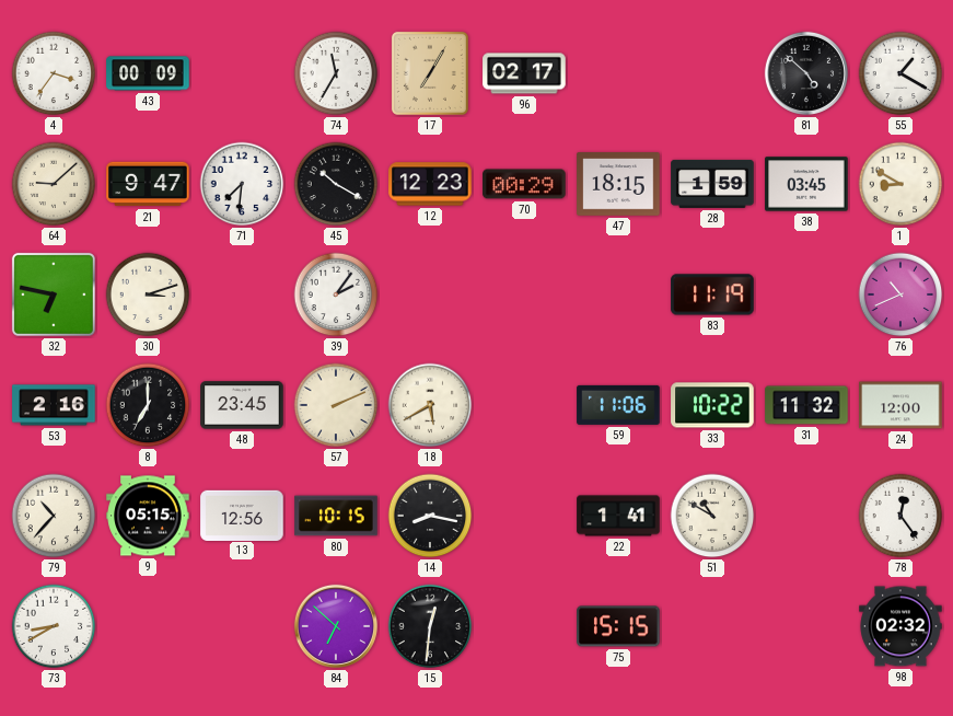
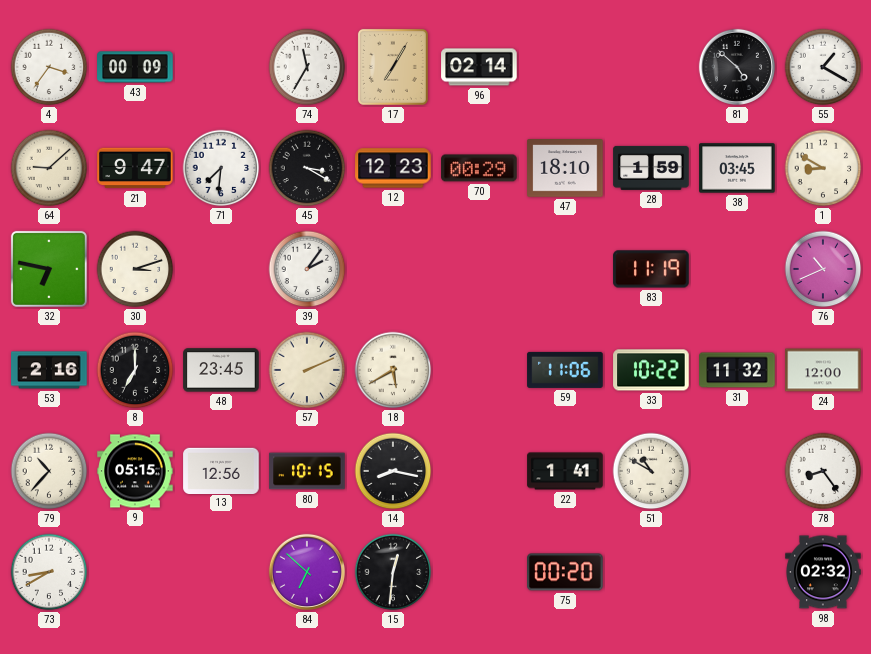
96: 02:17 -> 02:14 (479, 67)
45: 10:20 -> 3:20 (307, 168)
47: 18:15 -> 18:10 (565, 168)
78: 12:24 -> 8:24 (823, 471)
75: 15:15 -> 00:20 (565, 572)
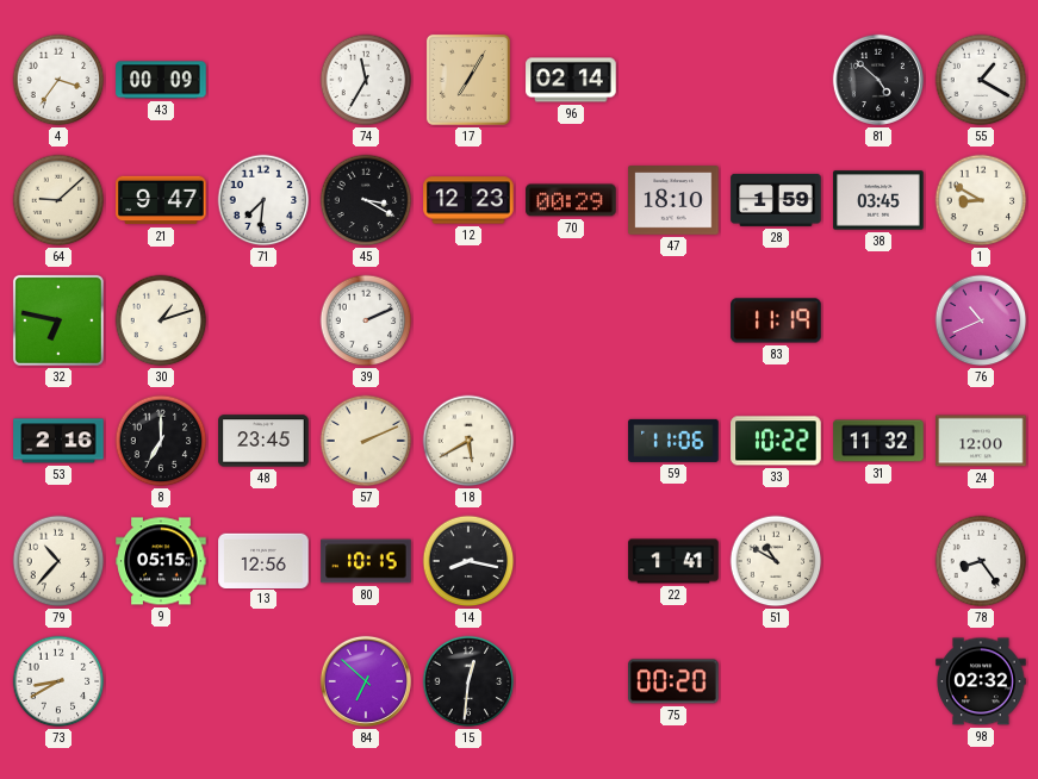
30: 3:12 -> 1:12 (161, 320)
39: 2:06 -> 2:11 (366, 320)
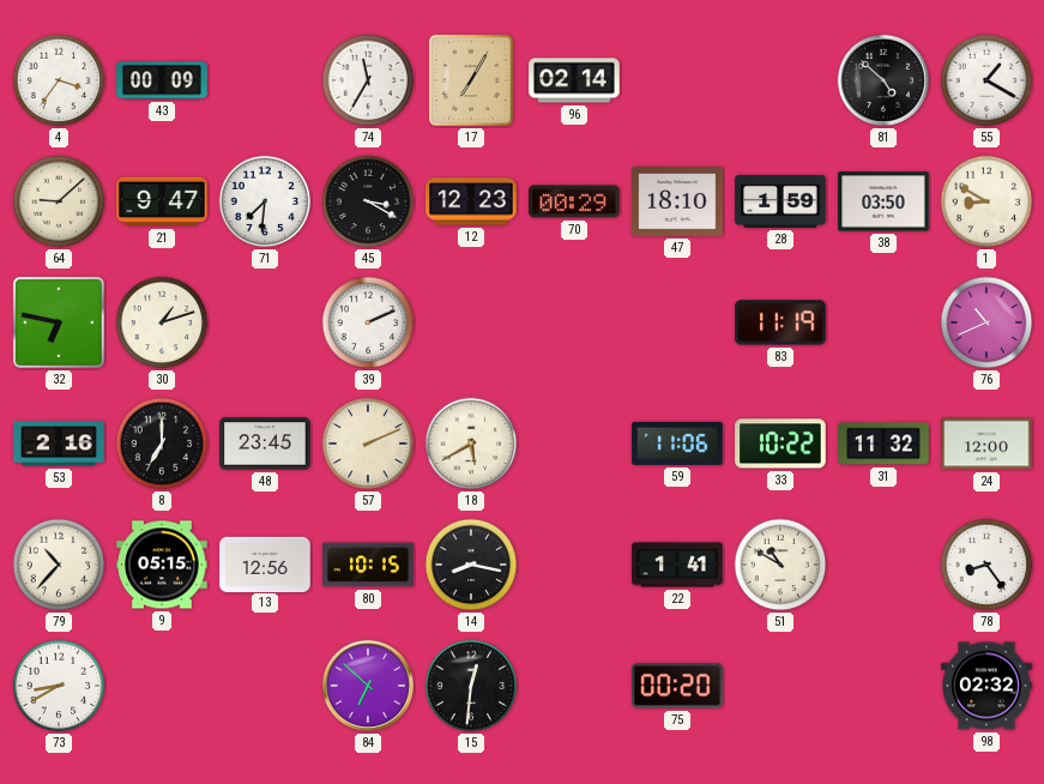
38: 03:45 -> 03:50 (883, 201)
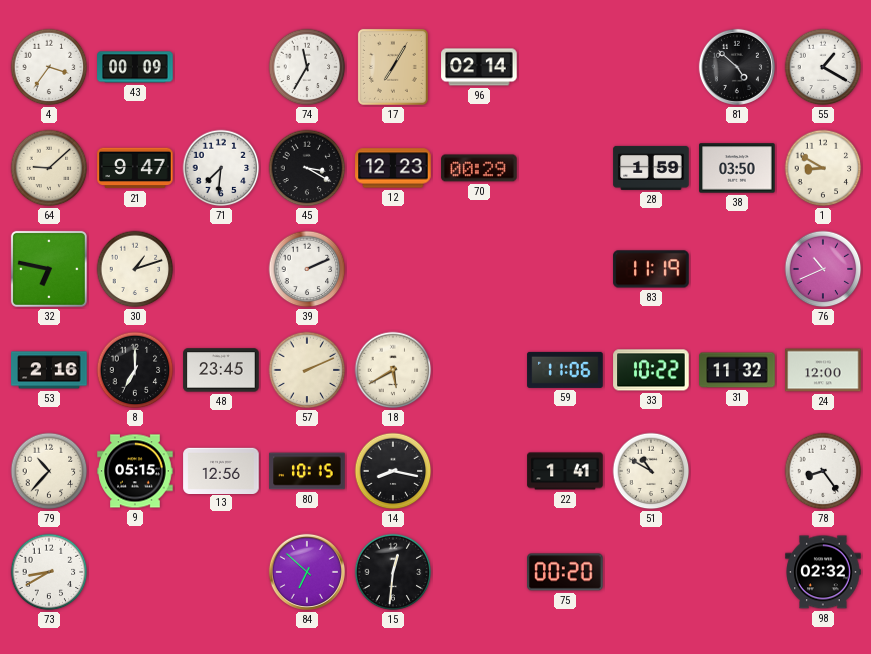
47: 18:10 -> none (677, 201)
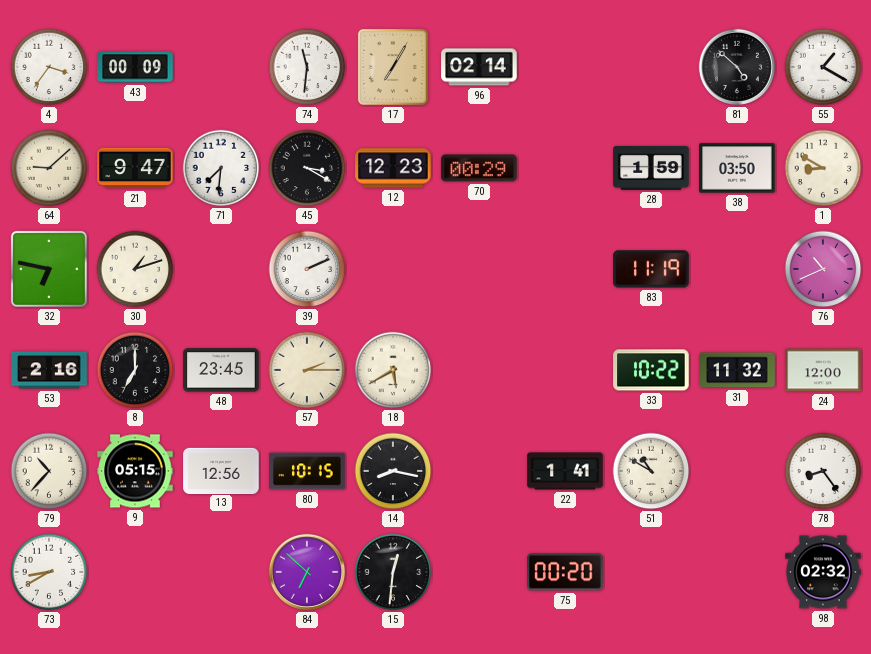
74: 11:35 -> 11:31 (307, 67)
57: 2:11 -> 2:15 (307, 370)
59: 11:06 -> none (565, 370)
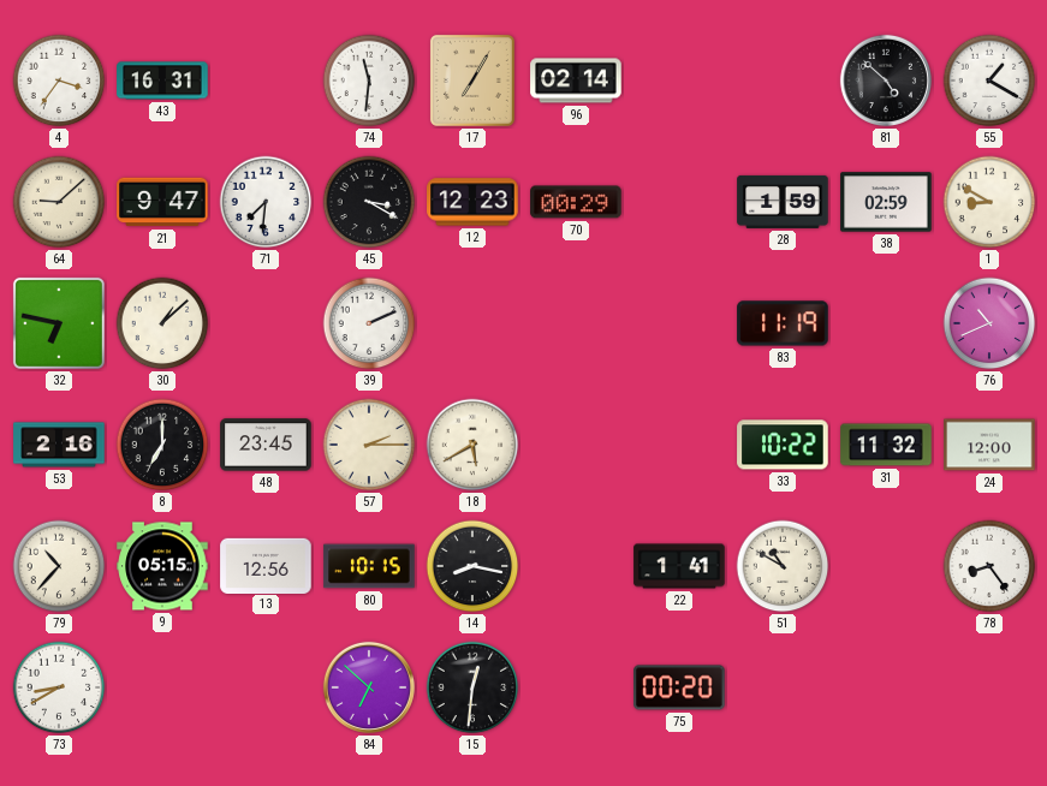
43: 00:09 -> 16:31 (162, 81)
38: 03:50 -> 02:59 (886, 202)
30: 1:12 -> 1:08 (162, 323)
98: 02:32 -> none (823, 572)
